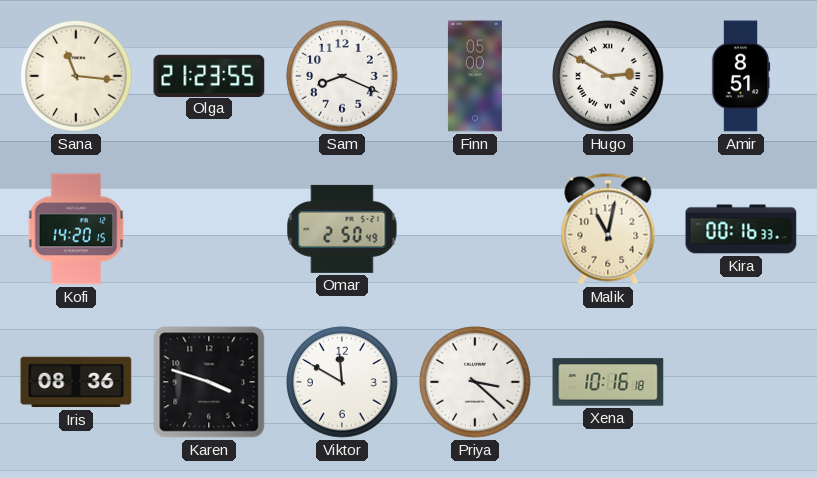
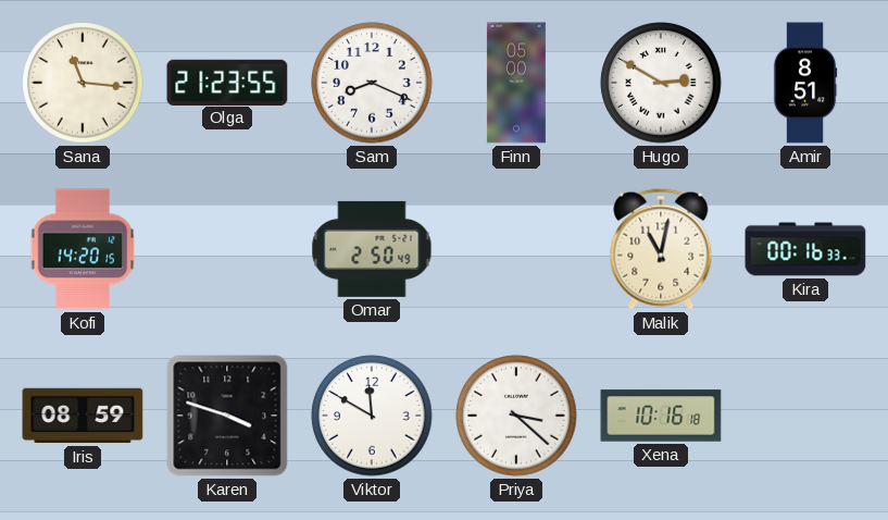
Iris: 08:36 -> 08:59 (83, 416)
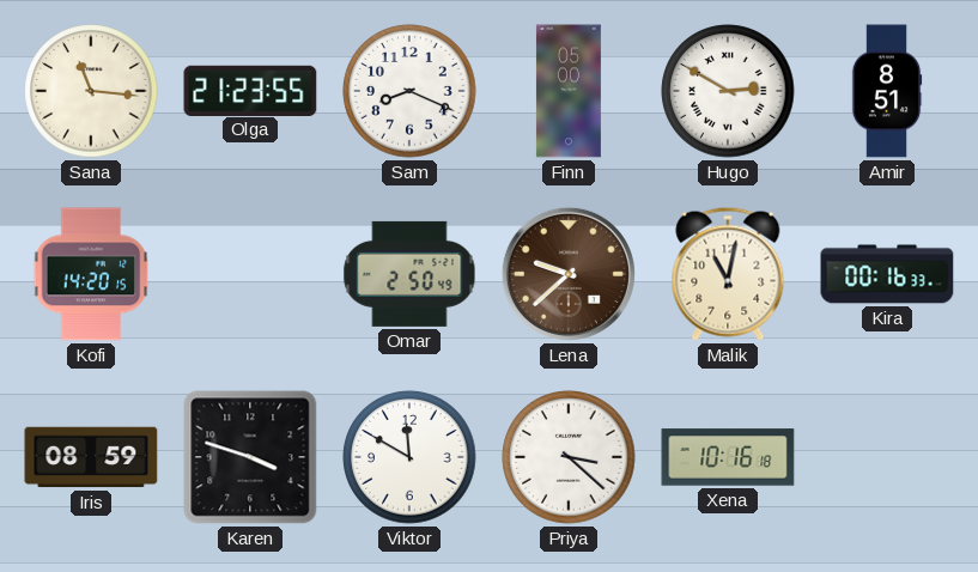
Lena: none -> 9:38 (569, 274)
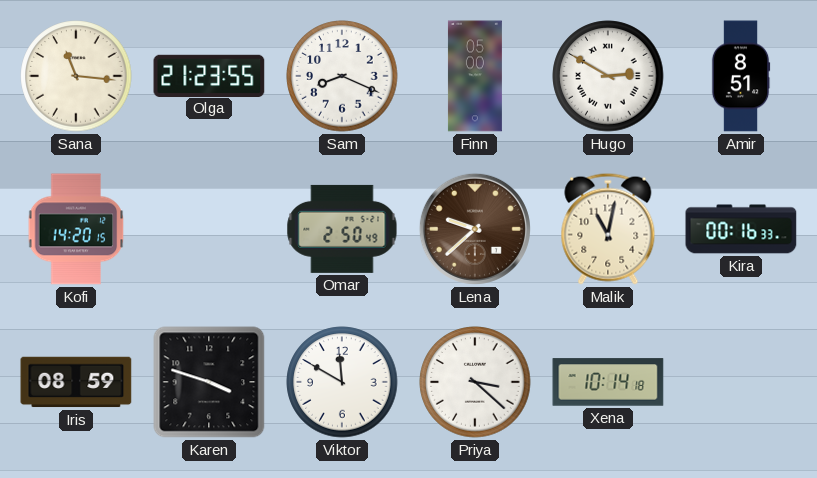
Xena: 10:16 -> 10:14 (608, 382)
